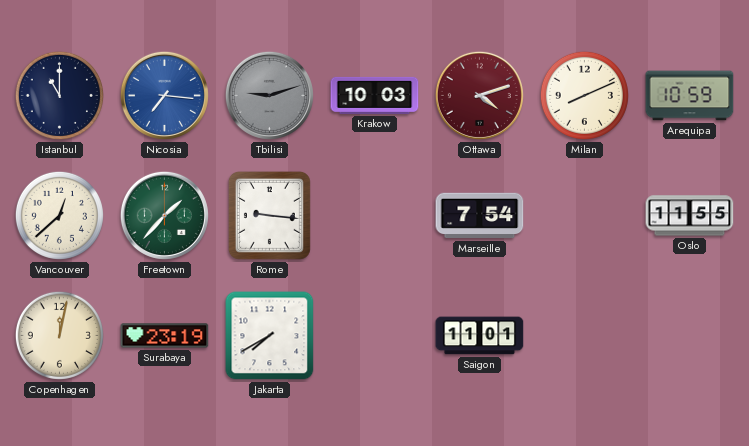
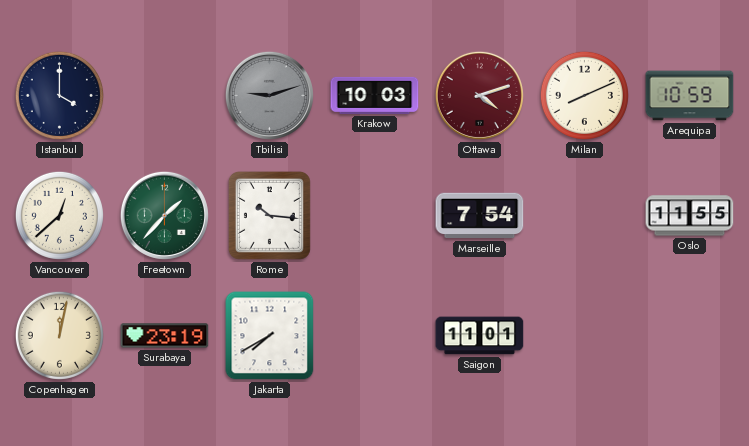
Istanbul: 11:00 -> 4:00 (59, 95)
Nicosia: 7:16 -> none (164, 95)
Rome: 9:16 -> 10:16 (269, 215)
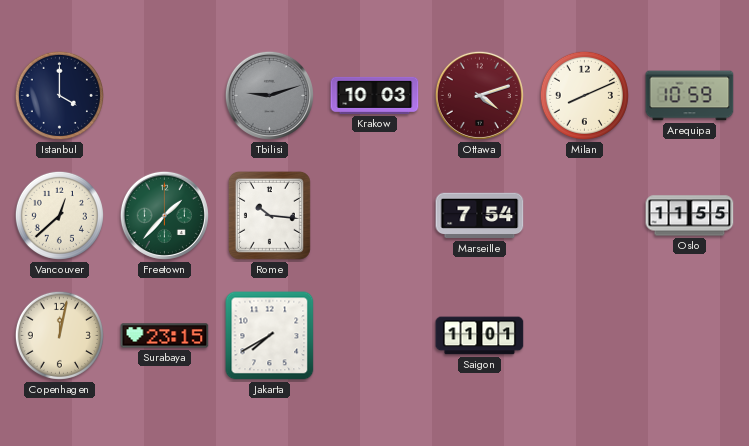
Surabaya: 23:19 -> 23:15 (165, 336)
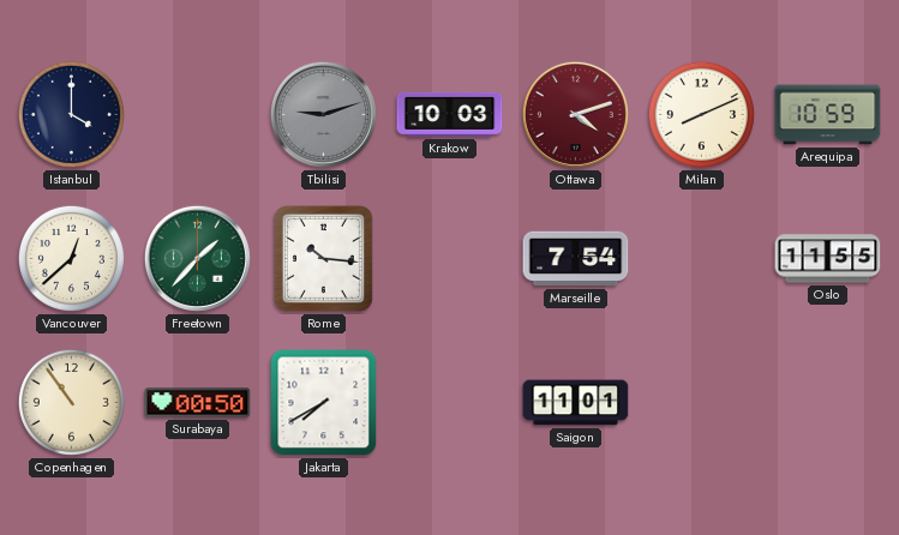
Copenhagen: 12:02 -> 10:54 (71, 402)
Surabaya: 23:15 -> 00:50 (198, 403)
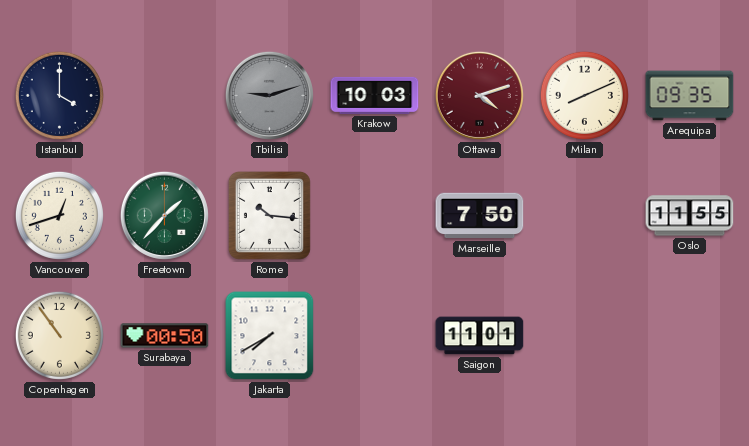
Arequipa: 10:59 -> 09:35 (690, 96)
Vancouver: 12:38 -> 12:42 (59, 215)
Marseille: 7:54 -> 7:50 (480, 216)
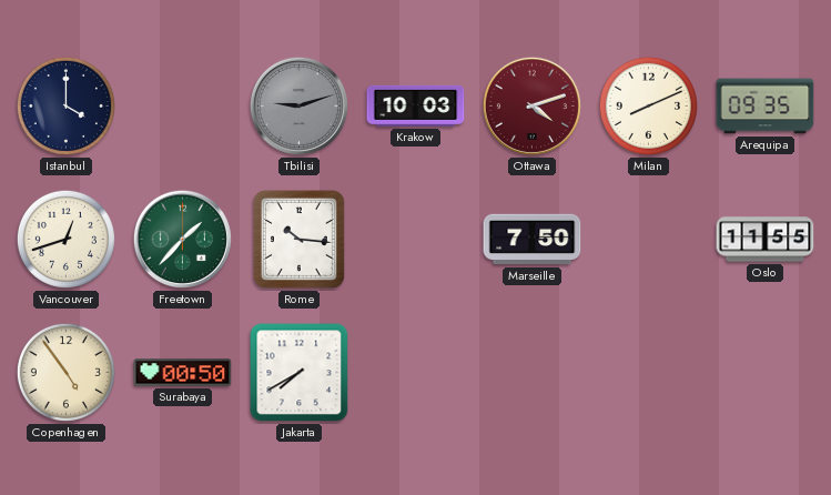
Copenhagen: 10:54 -> 4:54 (65, 372)
Saigon: 11:01 -> none (480, 336)
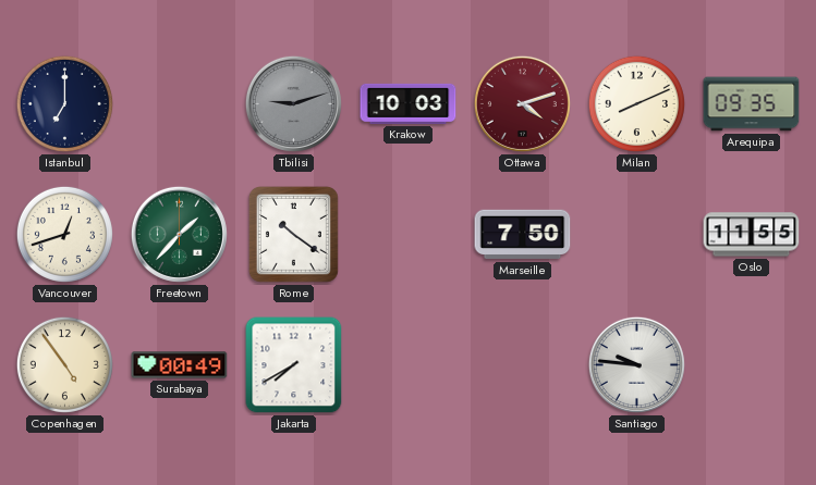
Istanbul: 4:00 -> 7:00 (64, 103)
Rome: 10:16 -> 10:21 (293, 234)
Surabaya: 00:50 -> 00:49 (180, 365)
Santiago: none -> 9:46 (636, 364)
